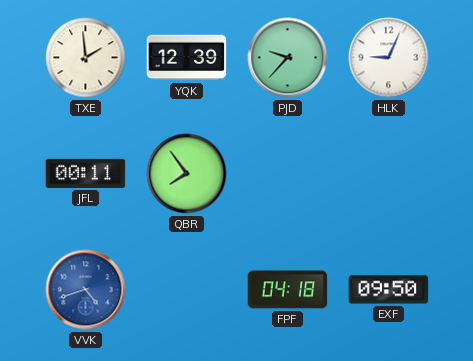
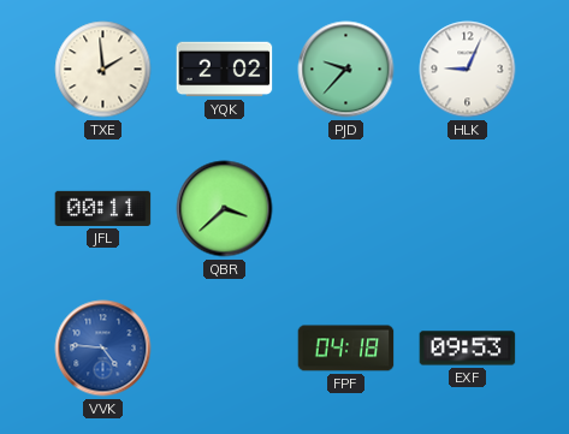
YQK: 12:39 -> 2:02 (225, 70)
QBR: 7:54 -> 3:38 (225, 209)
VVK: 4:42 -> 4:46 (103, 349)
EXF: 09:50 -> 09:53 (468, 349)
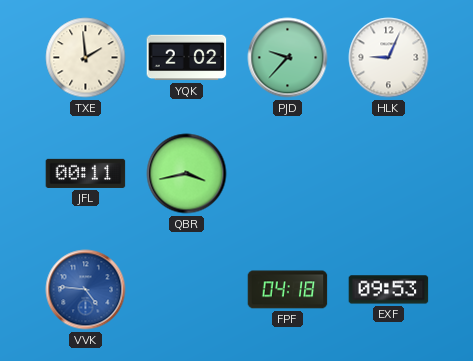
QBR: 3:38 -> 3:43 (187, 174)
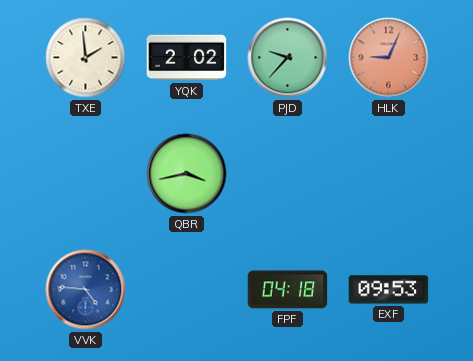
HLK dial: white -> salmon (389, 58)
JFL: 00:11 -> none (86, 173)
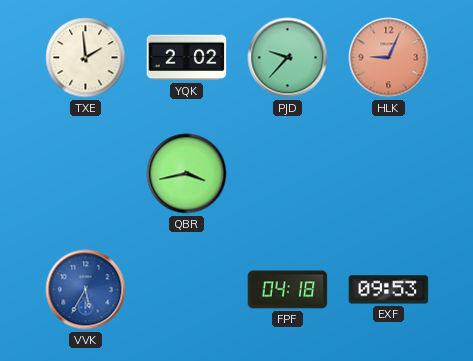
VVK: 4:46 -> 5:35 (86, 290)
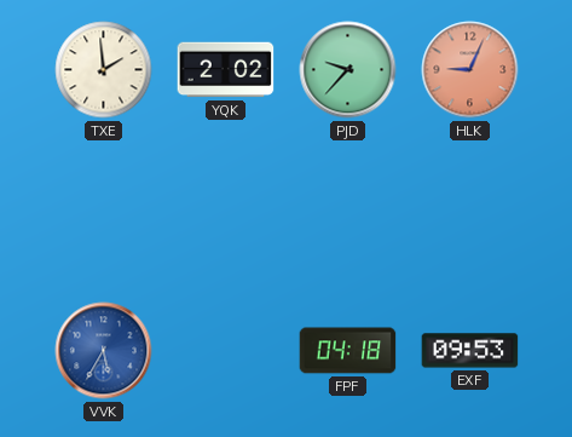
QBR: 3:43 -> none (187, 174)
